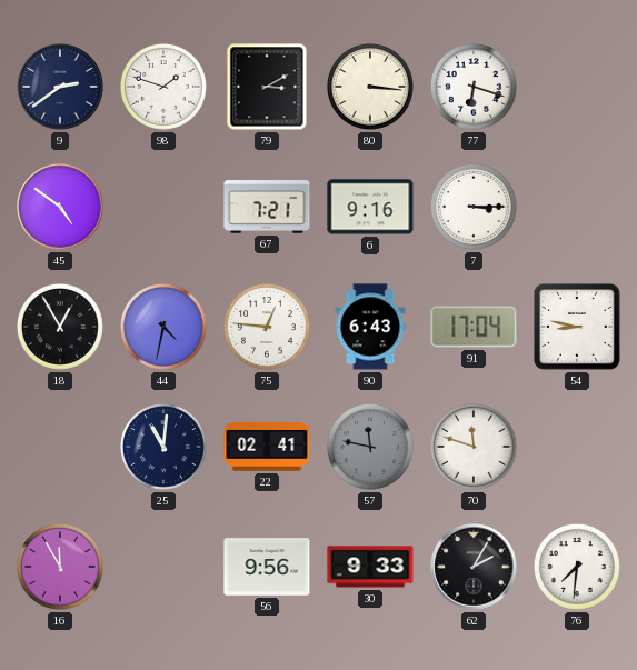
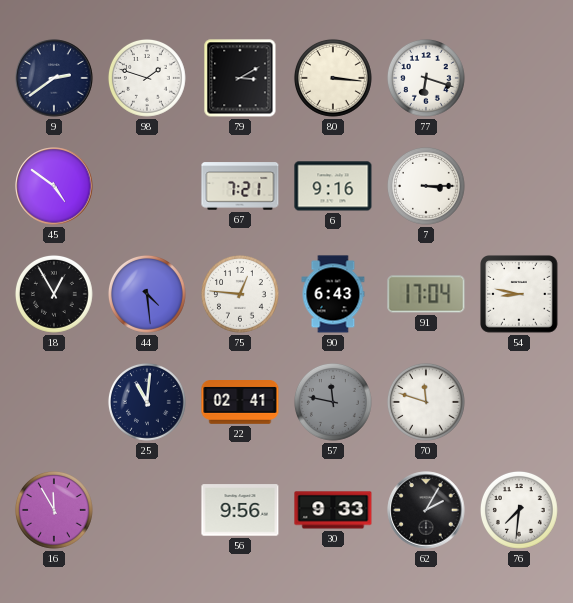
44: 4:32 -> 4:29 (147, 294)
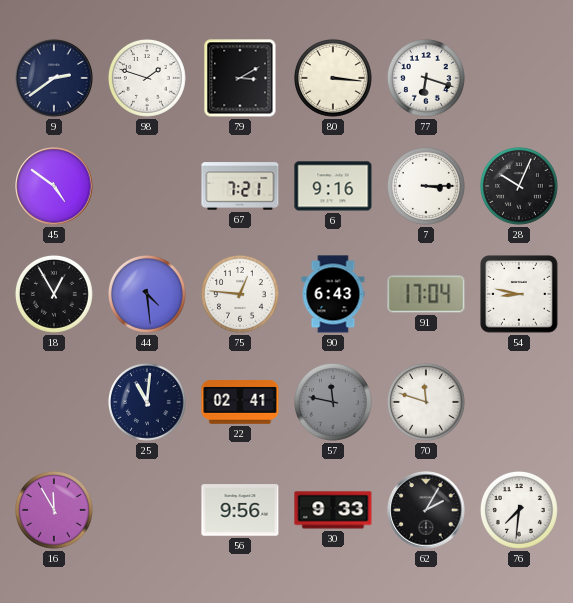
28: none -> 10:04 (519, 186)
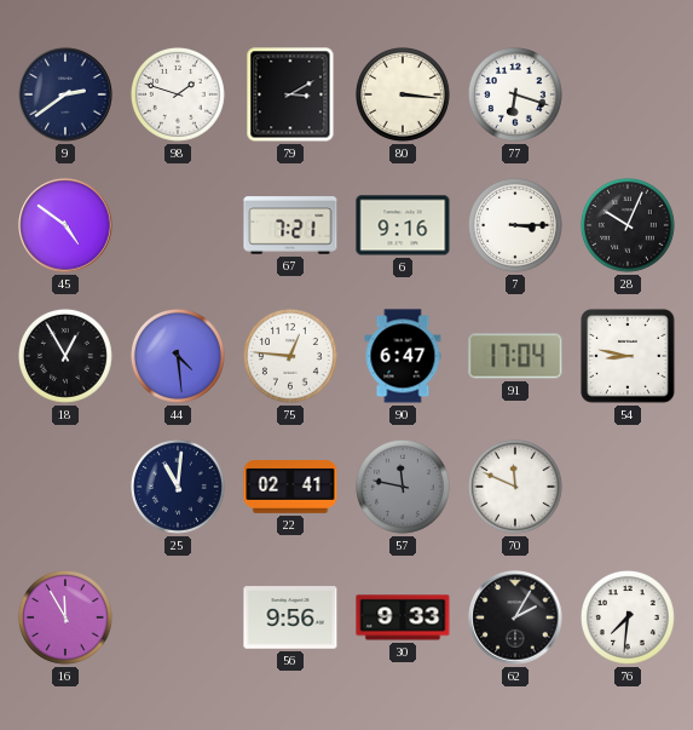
90: 6:43 -> 6:47 (403, 356)
70: 11:48 -> 11:49 (515, 487)
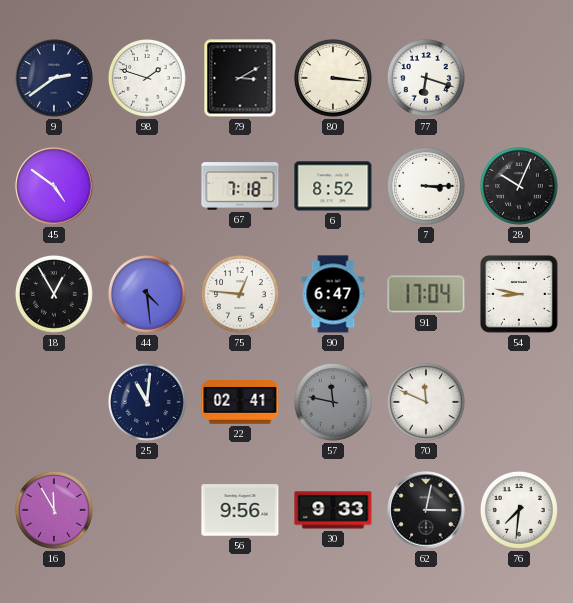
67: 7:21 -> 7:18 (240, 186)
6: 9:16 -> 8:52 (333, 186)
62: 2:05 -> 3:02 (426, 510)
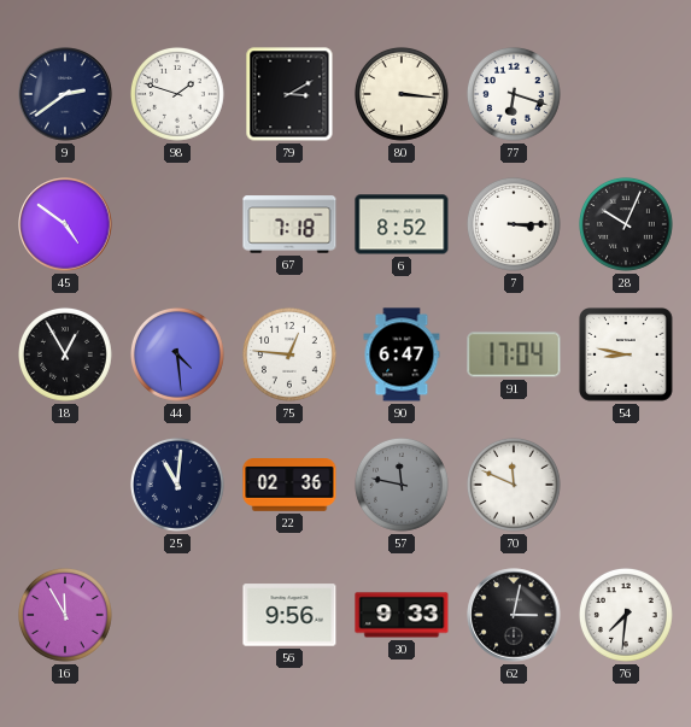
22: 02:41 -> 02:36 (289, 486)
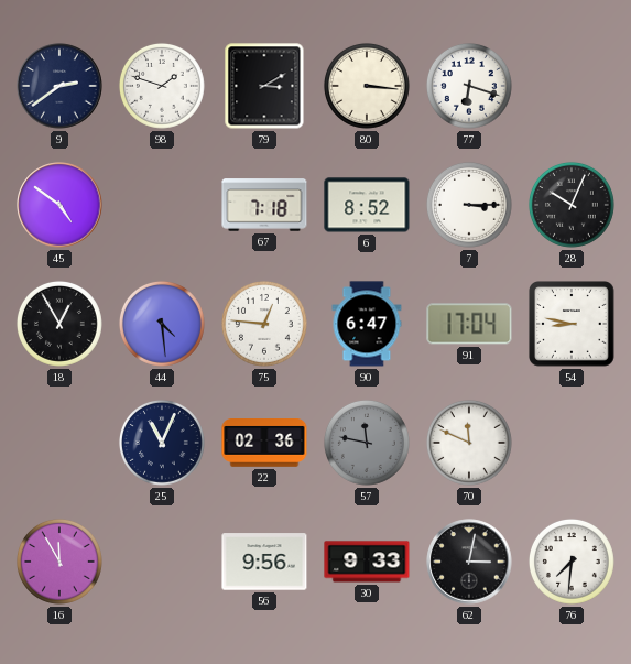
25: 11:01 -> 11:04 (162, 443)
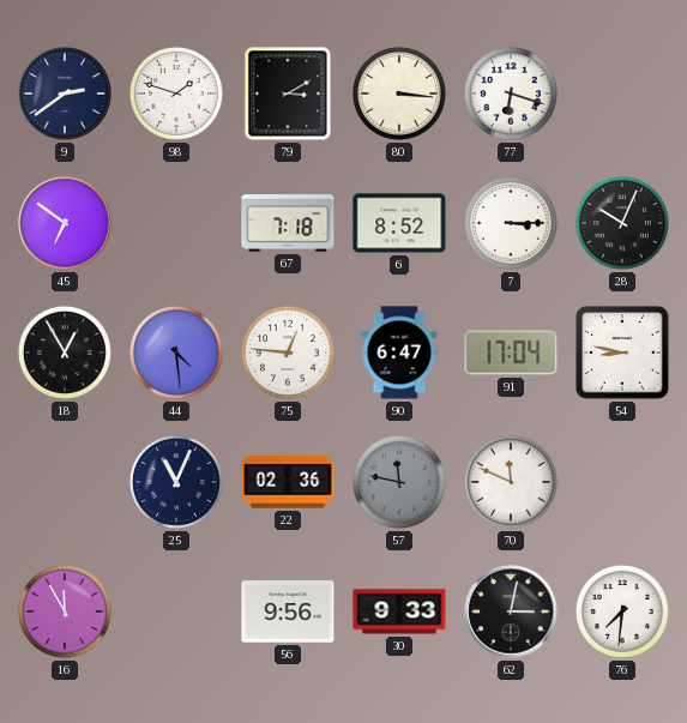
45: 4:51 -> 6:51 (65, 223)
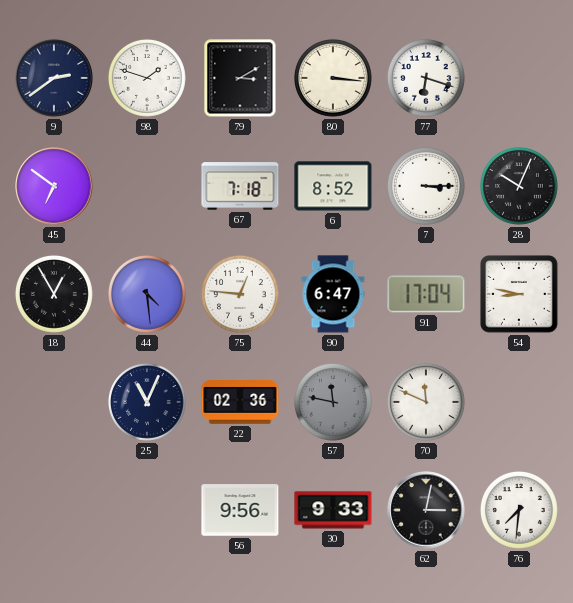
16: 11:55 -> none (65, 611)
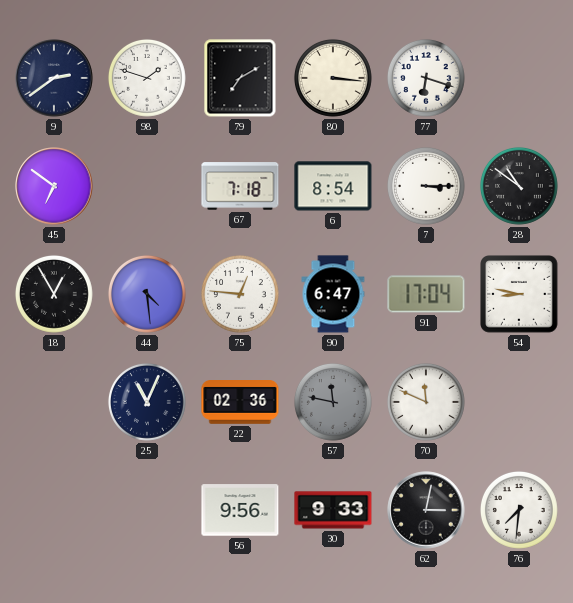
79: 3:10 -> 7:10 (240, 78)
6: 8:52 -> 8:54 (333, 186)
28: 10:04 -> 10:51 (519, 186)
